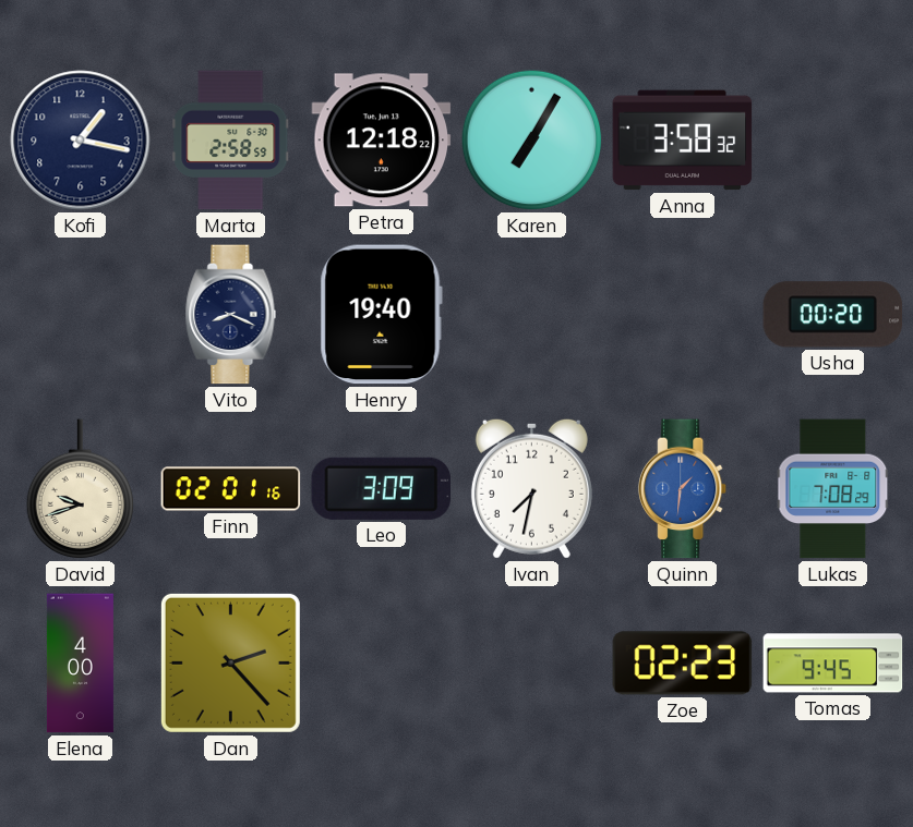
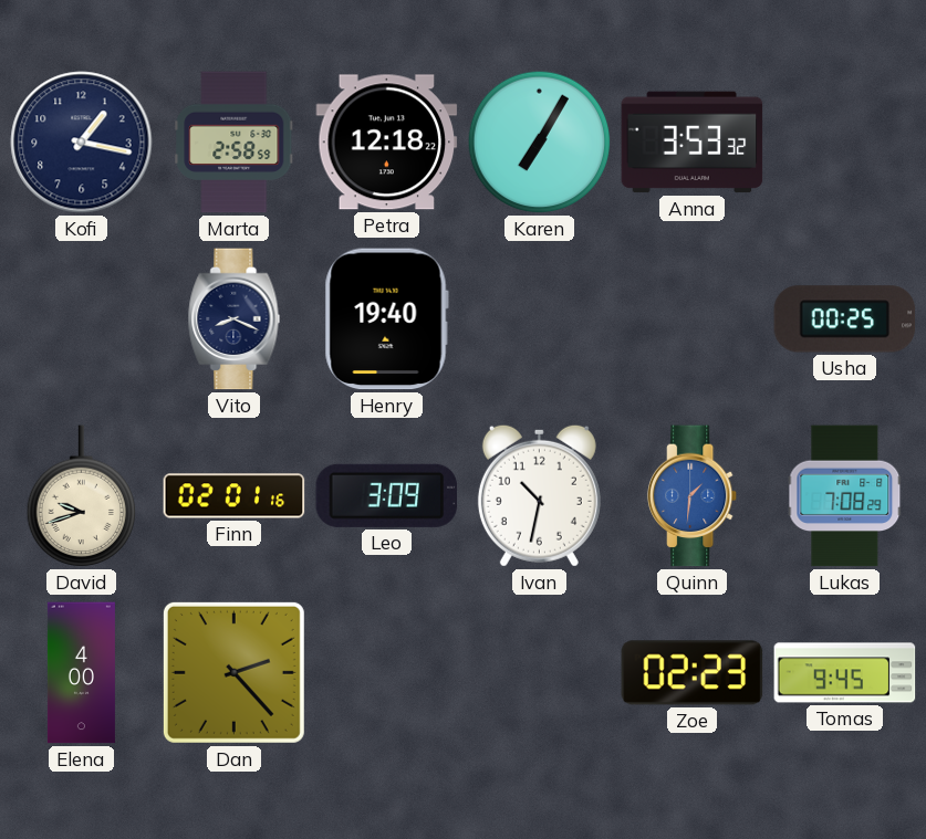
Anna: 3:58 -> 3:53 (693, 143)
Usha: 00:20 -> 00:25 (845, 319)
Ivan: 7:32 -> 10:32 (539, 495)
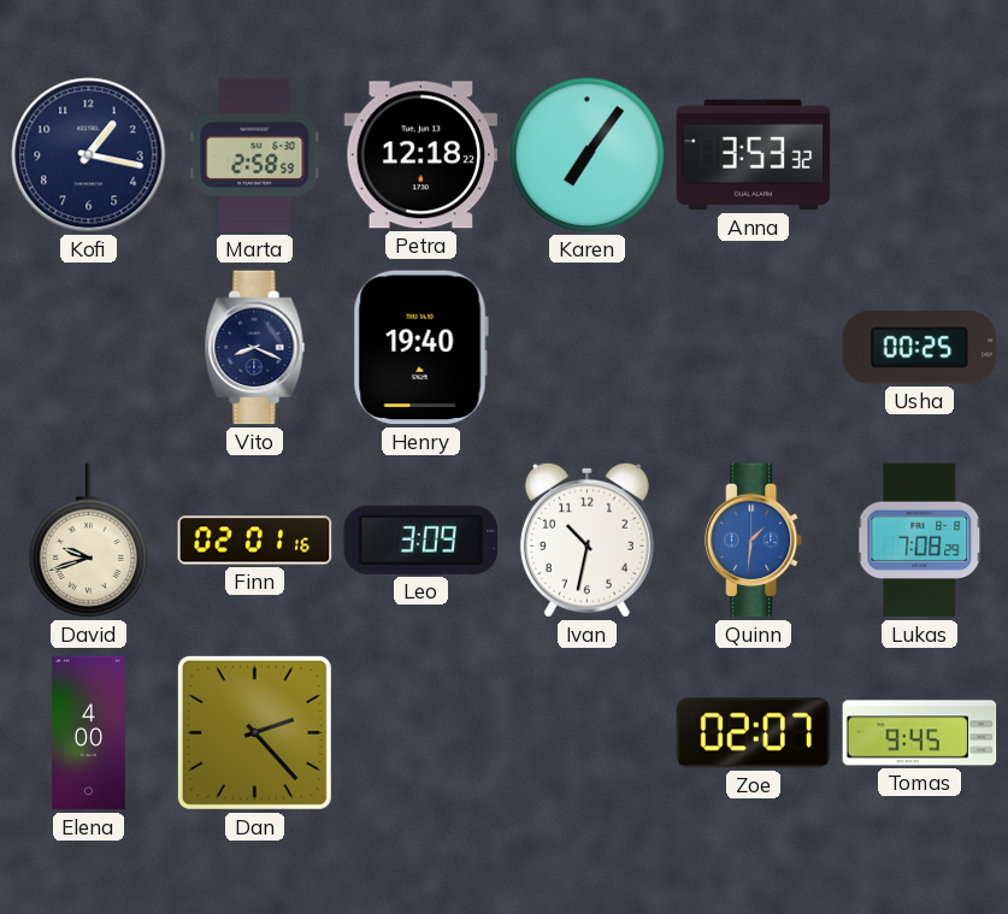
Karen: 7:05 -> 7:06 (588, 155)
Zoe: 02:23 -> 02:07 (754, 733)
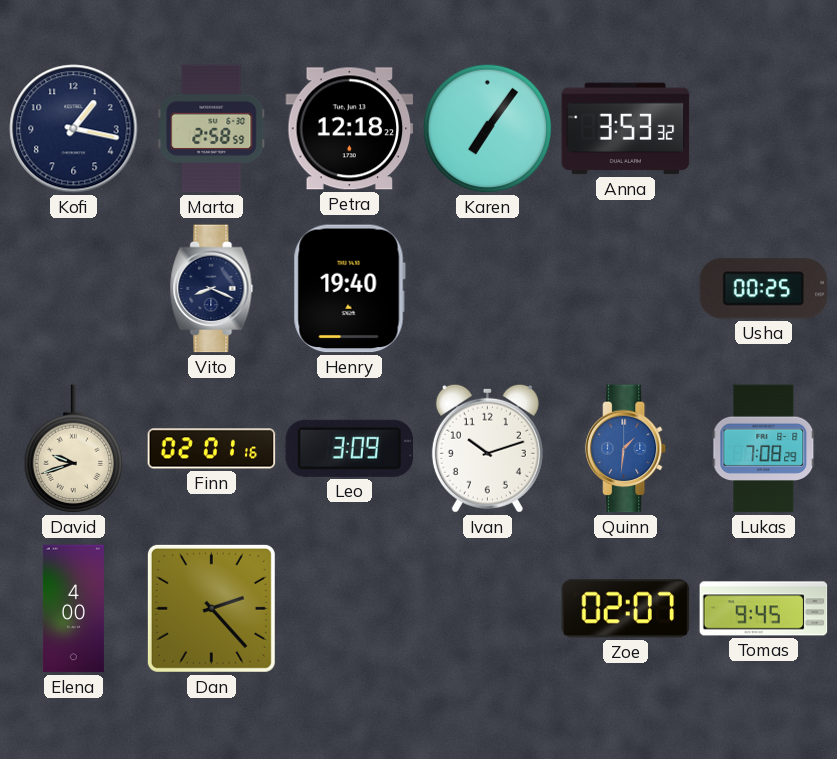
Ivan: 10:32 -> 10:12 (487, 448)
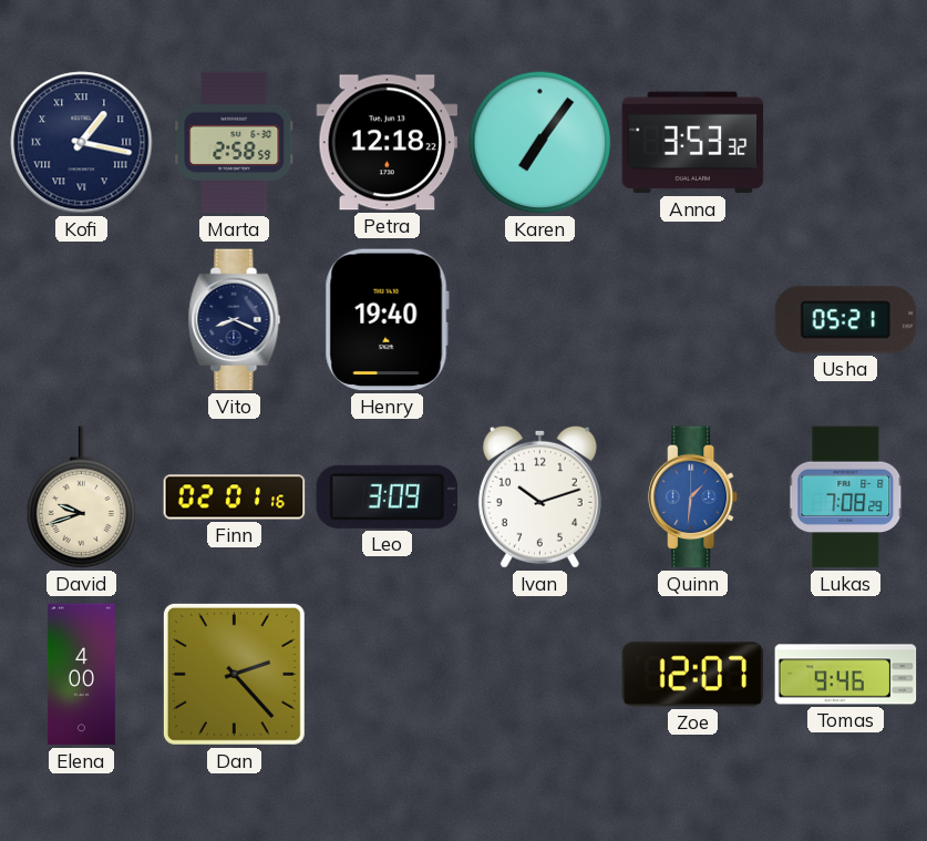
Kofi numerals: Arabic -> Roman (82, 143)
Usha: 00:25 -> 05:21 (846, 320)
Zoe: 02:07 -> 12:07 (693, 675)
Tomas: 9:45 -> 9:46 (846, 675)
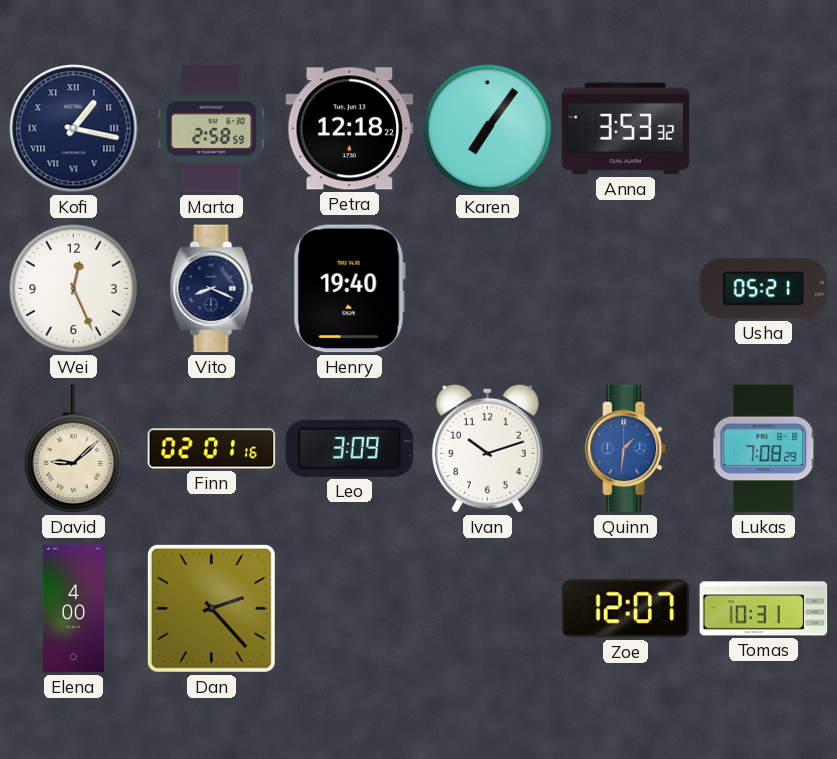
Wei: none -> 12:26 (74, 289)
David: 9:42 -> 9:08 (74, 449)
Tomas: 9:46 -> 10:31 (764, 609)
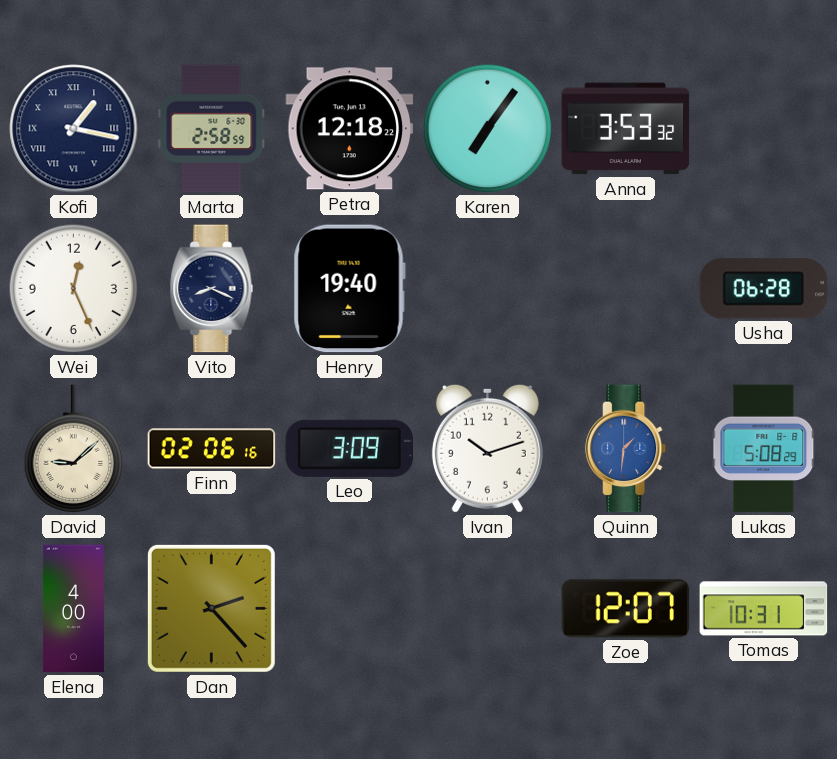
Usha: 05:21 -> 06:28 (764, 289)
Finn: 02:01 -> 02:06 (212, 449)
Lukas: 7:08 -> 5:08 (764, 449)
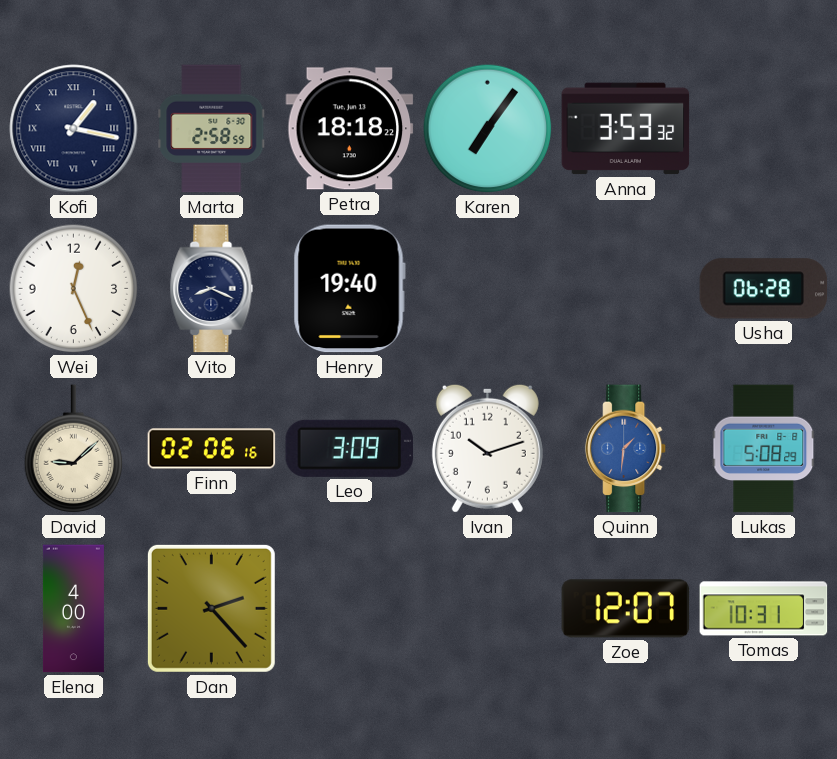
Petra: 12:18 -> 18:18 (350, 129)
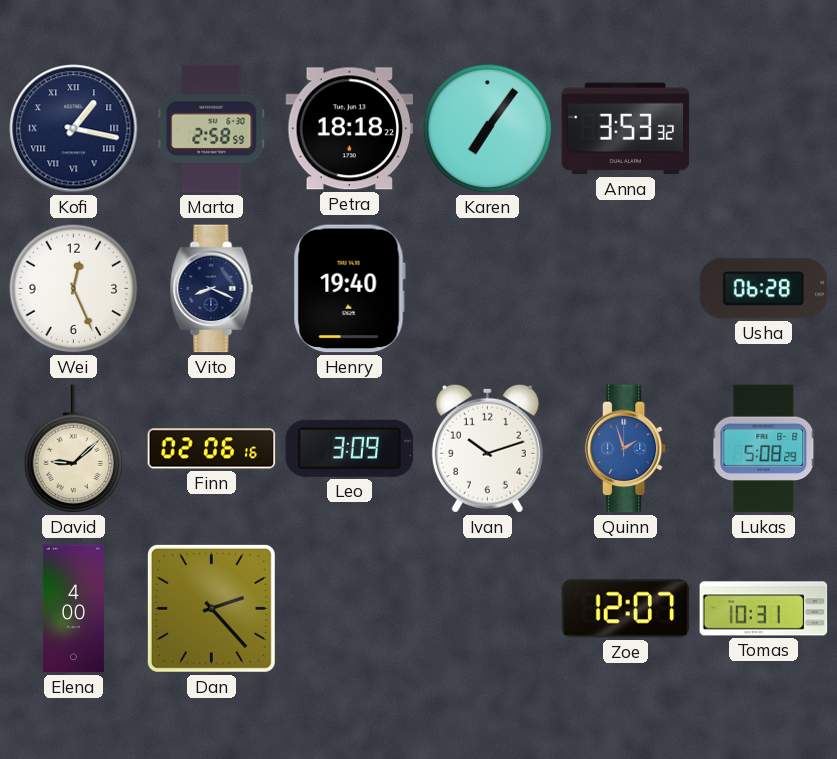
Quinn: 1:31 -> 1:57 (626, 449)
